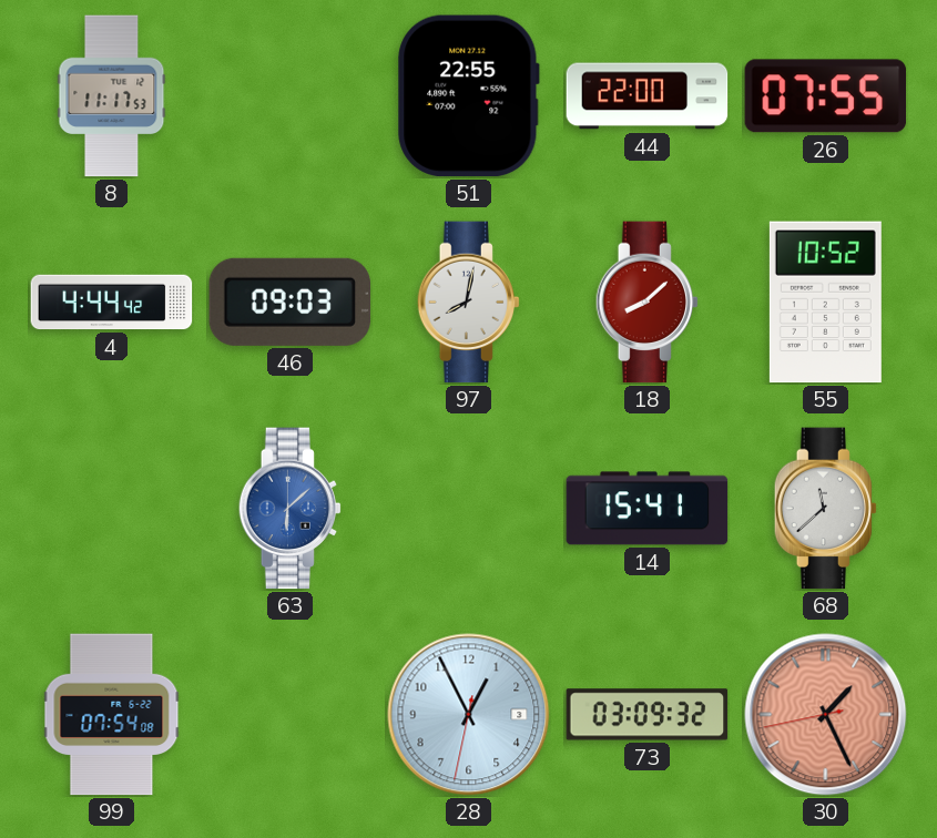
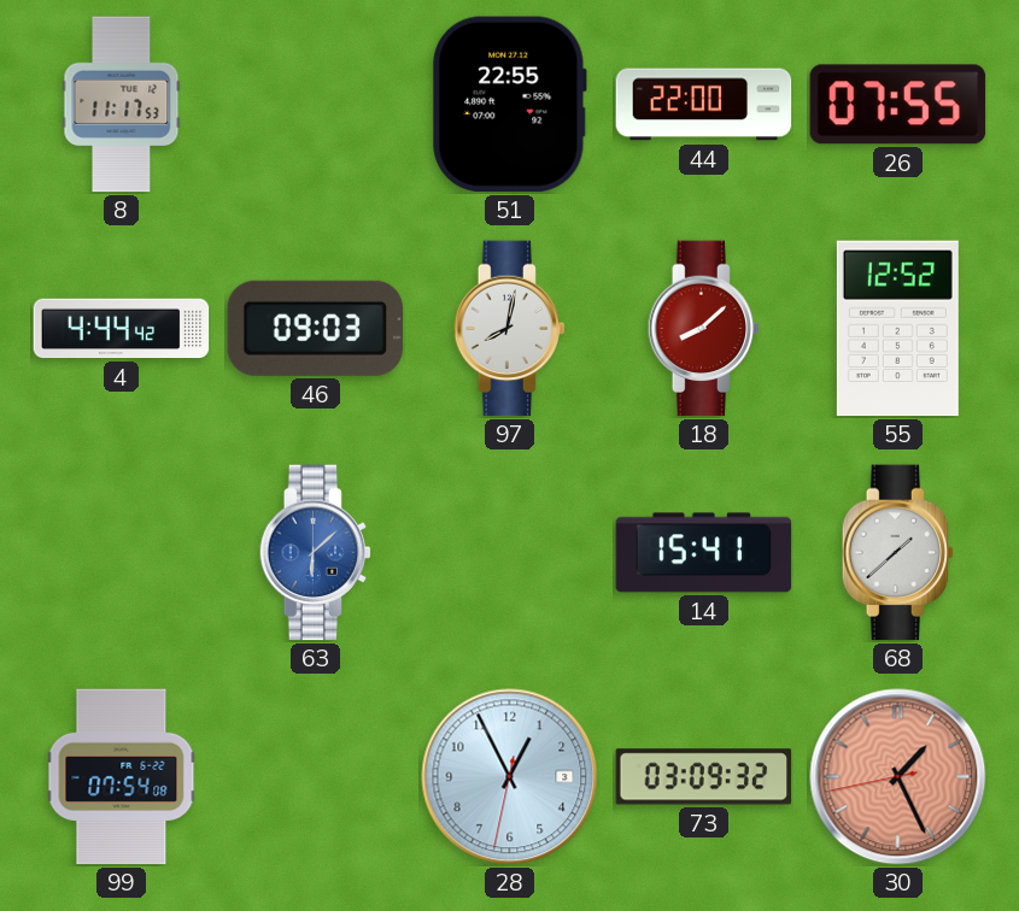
55: 10:52 -> 12:52 (897, 329)
68: 11:38 -> 1:38 (898, 553)
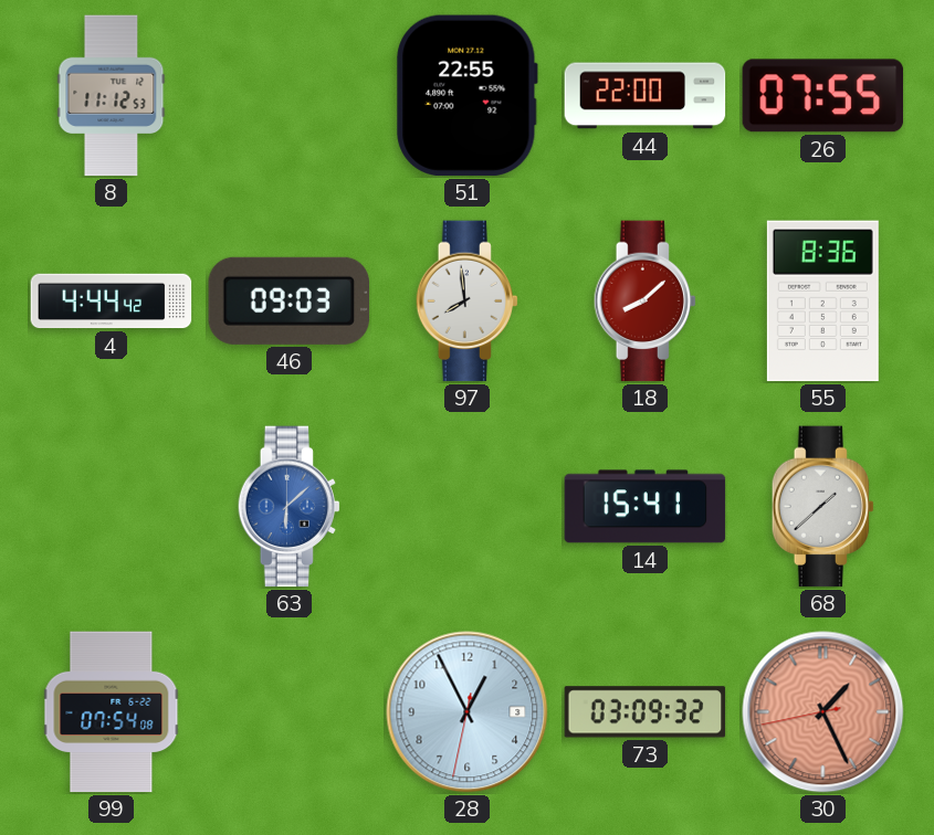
8: 11:17 -> 11:12 (112, 96)
97: 8:02 -> 7:59 (468, 302)
55: 12:52 -> 8:36 (822, 302)
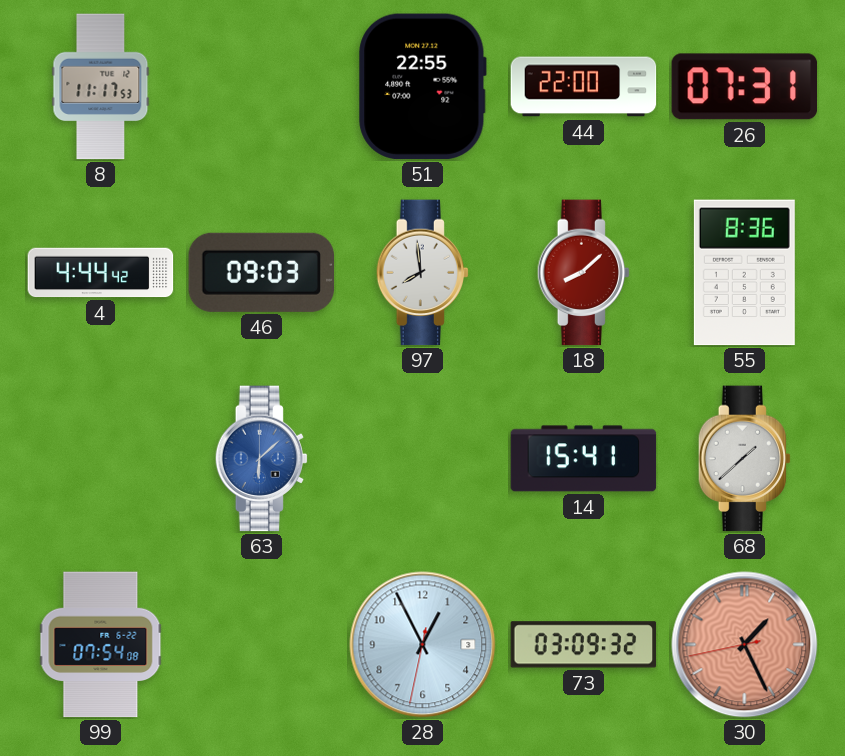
8: 11:12 -> 11:17 (101, 87)
26: 07:55 -> 07:31 (745, 87)
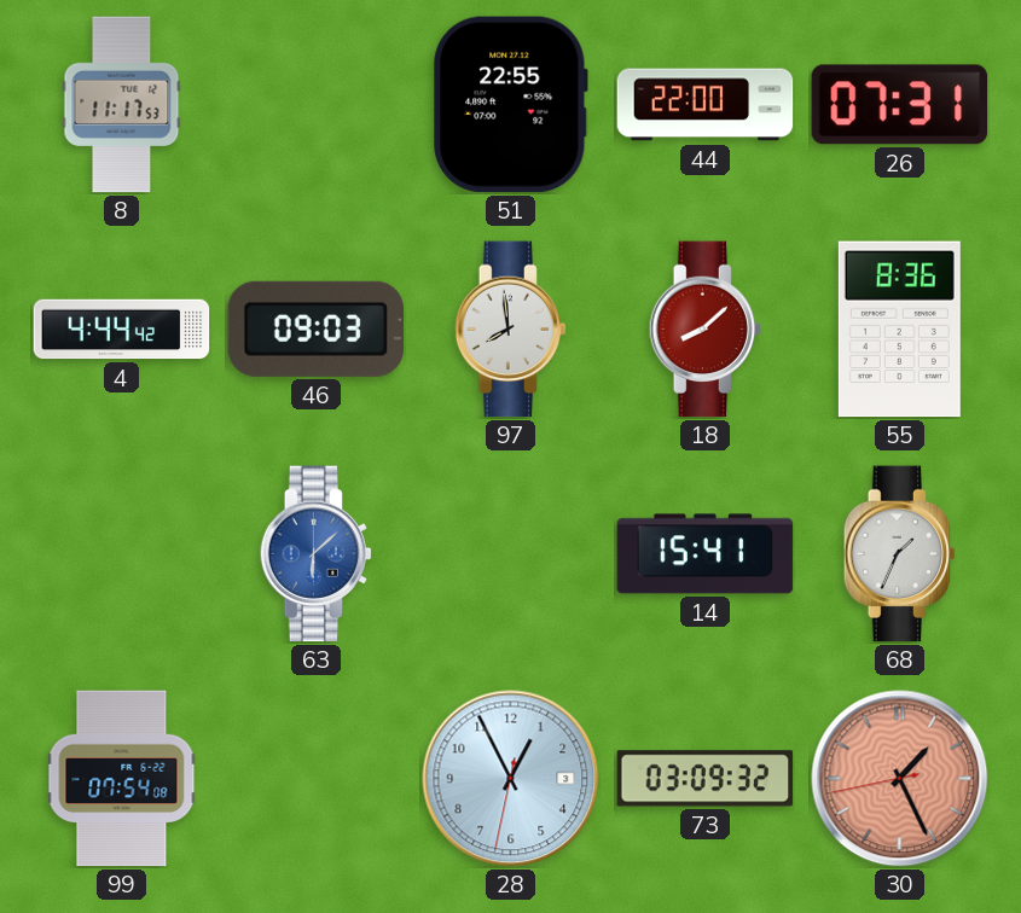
68: 1:38 -> 1:34 (900, 554)
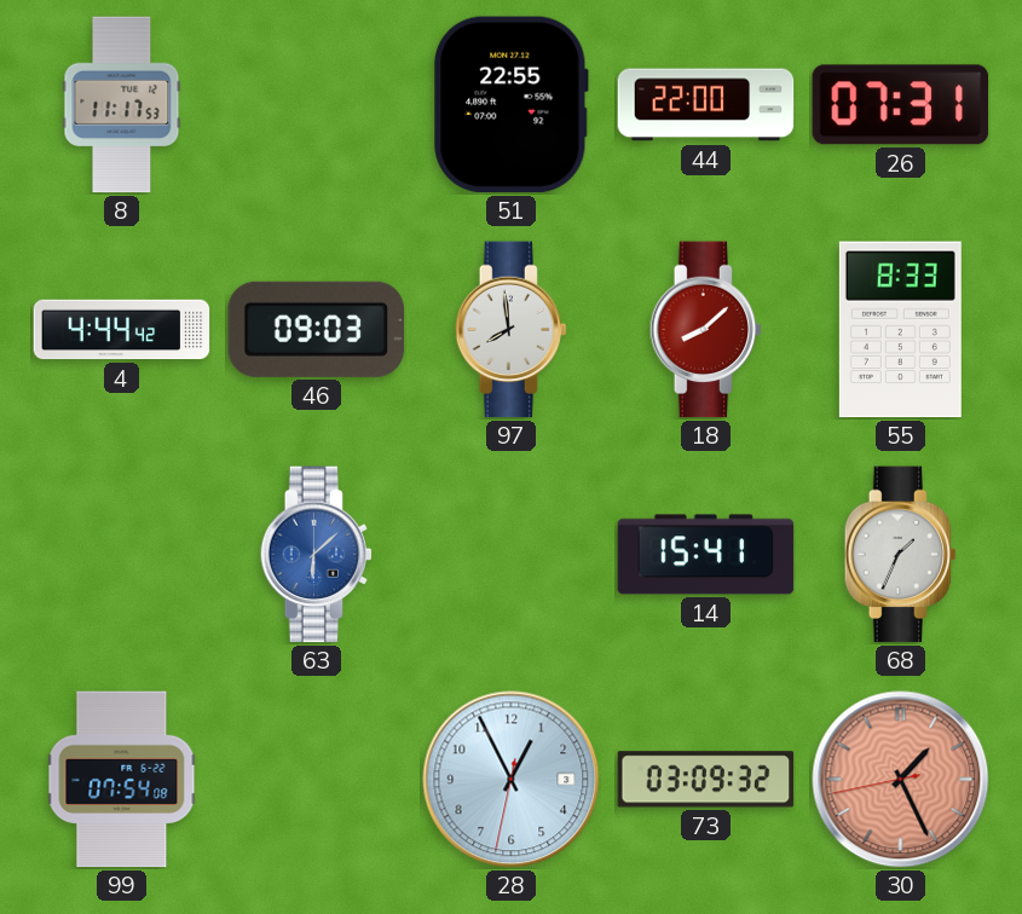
55: 8:36 -> 8:33 (900, 330)
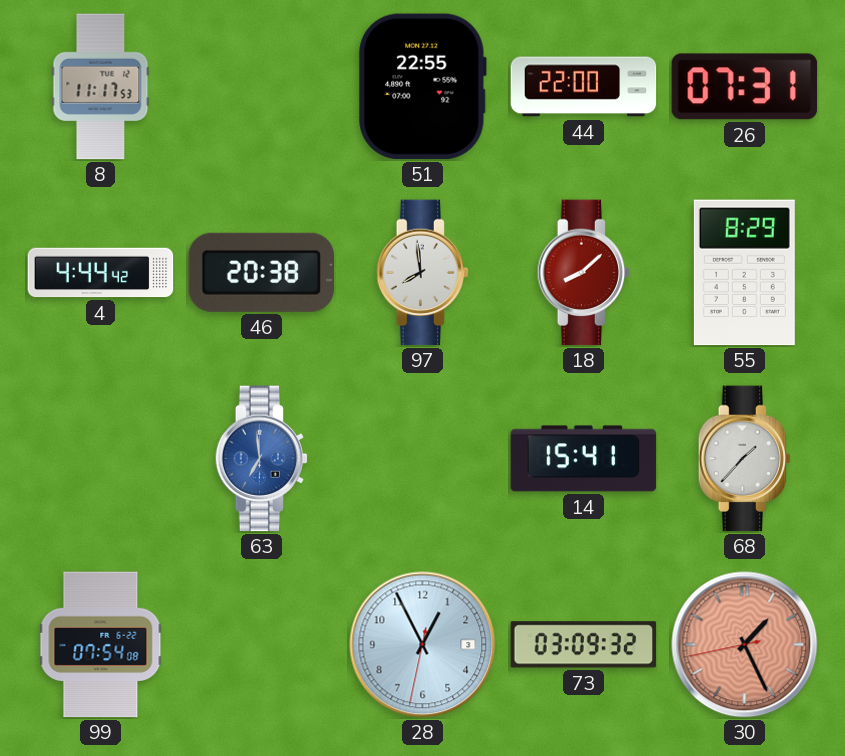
46: 09:03 -> 20:38 (261, 272)
55: 8:33 -> 8:29 (744, 273)
63: 6:08 -> 6:59 (262, 459)
68: 1:34 -> 1:37 (745, 459)
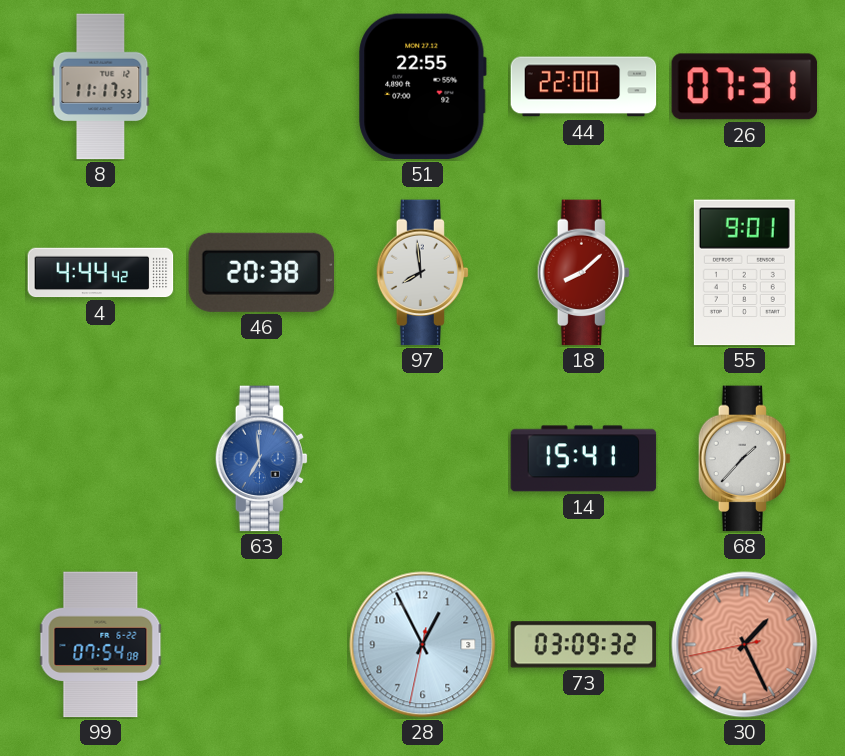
55: 8:29 -> 9:01 (744, 273)
